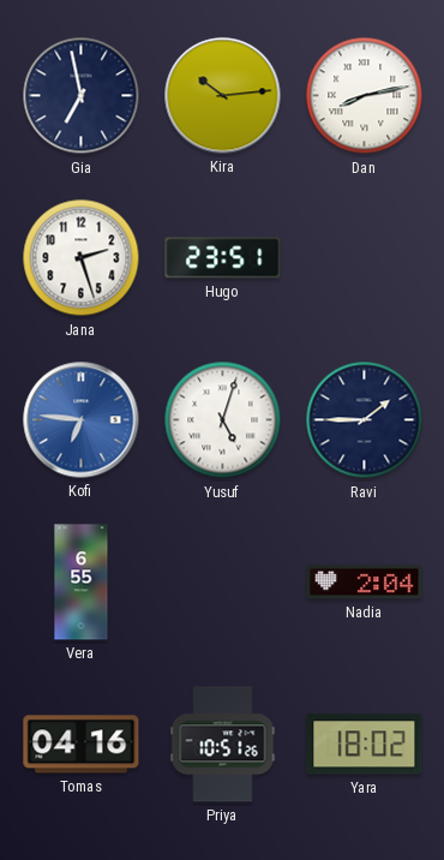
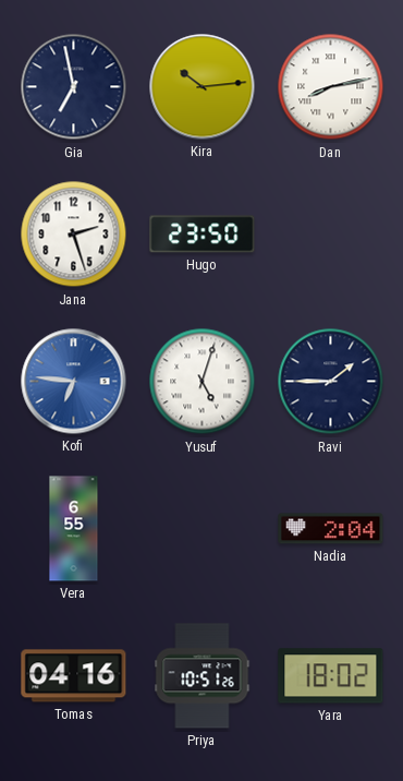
Hugo: 23:51 -> 23:50 (203, 235)
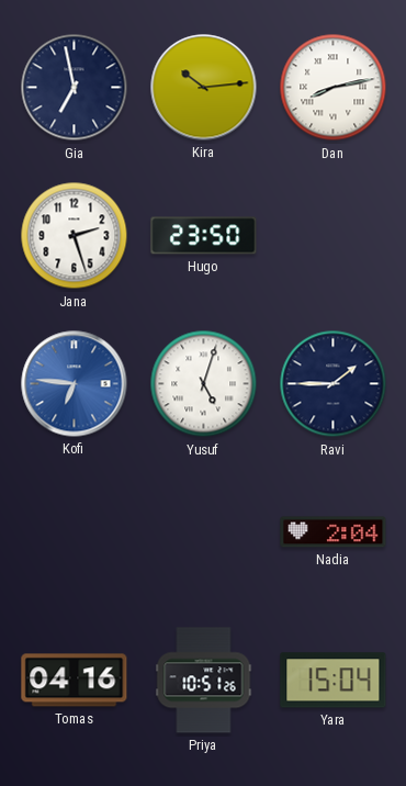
Vera: 6:55 -> none (74, 529)
Yara: 18:02 -> 15:04 (334, 681)
